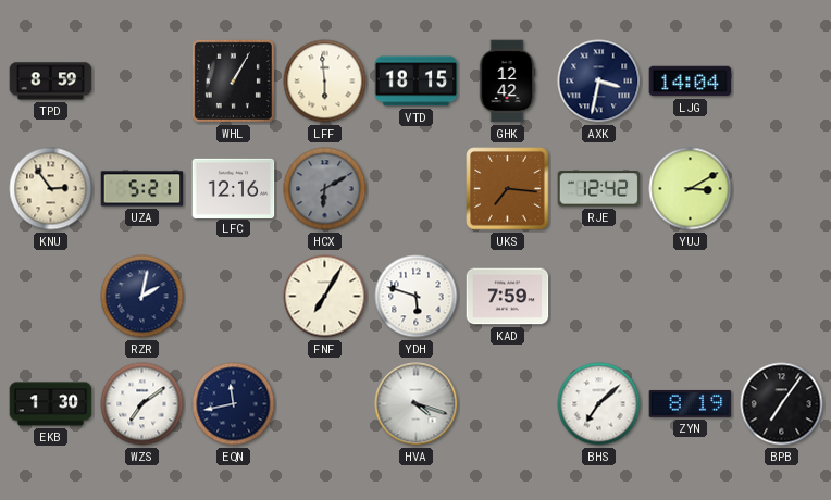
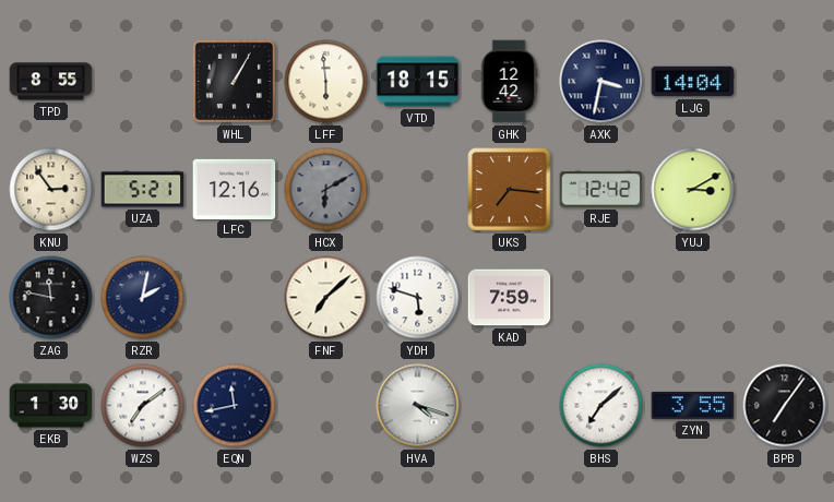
TPD: 8:59 -> 8:55 (51, 82)
ZAG: none -> 11:47 (51, 298)
FNF: 7:05 -> 7:08 (326, 298)
ZYN: 8:19 -> 3:55 (693, 405)
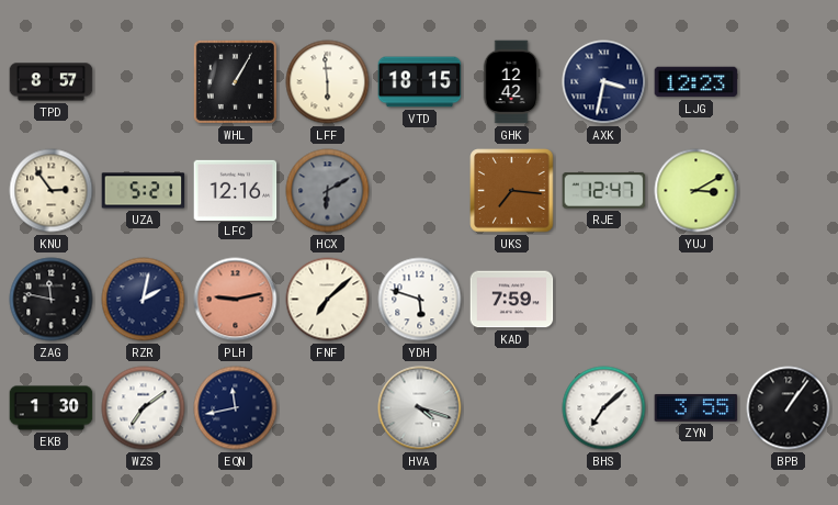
TPD: 8:55 -> 8:57 (52, 82)
LJG: 14:04 -> 12:23 (697, 82)
RJE: 12:42 -> 12:47 (604, 191)
PLH: none -> 9:13 (236, 300)
BPB: 7:06 -> 1:06 (789, 408)
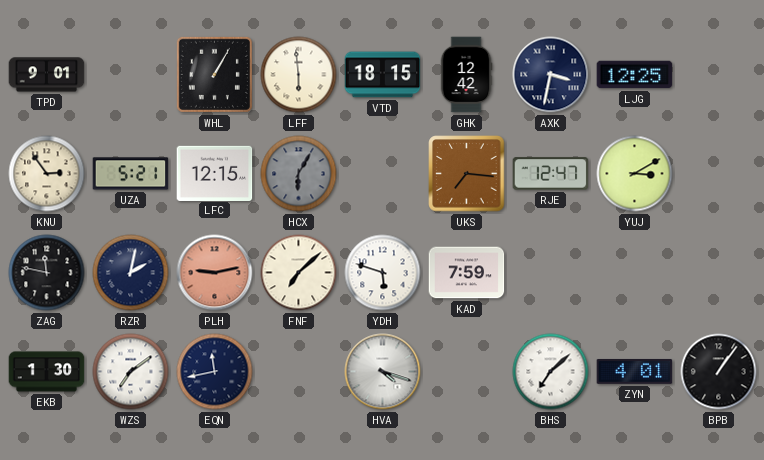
TPD: 8:57 -> 9:01 (47, 75)
LJG: 12:23 -> 12:25 (635, 75)
LFC: 12:16 -> 12:15 (215, 173)
HCX: 6:10 -> 6:05 (299, 174)
ZYN: 3:55 -> 4:01 (635, 371)
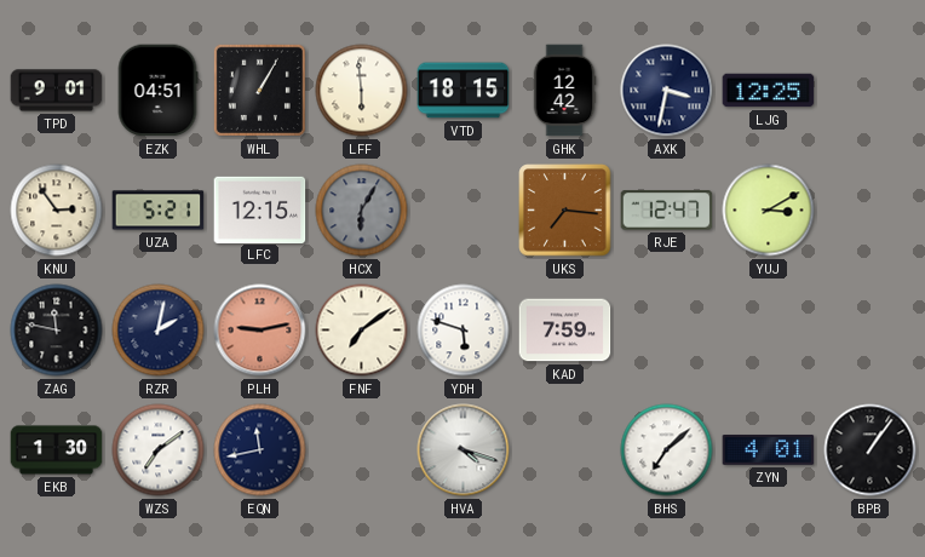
EZK: none -> 04:51 (157, 91)
FNF: 7:08 -> 7:09 (362, 331)
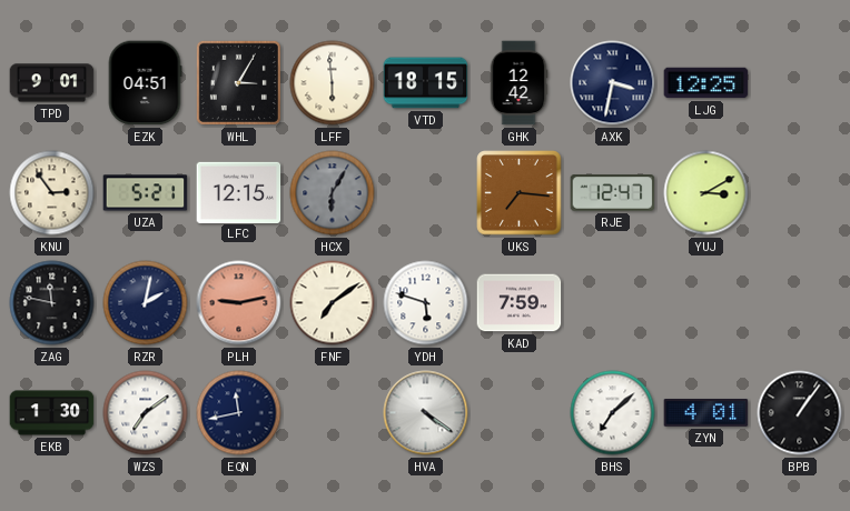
WHL: 1:05 -> 3:05 (238, 82)
HVA: 4:18 -> 4:21 (426, 413)
